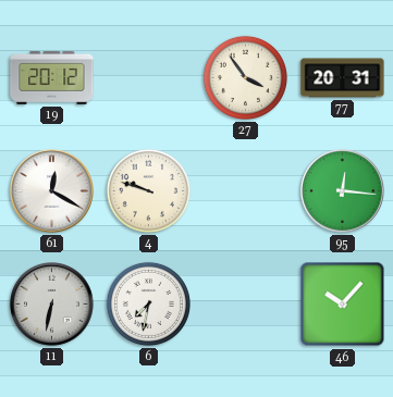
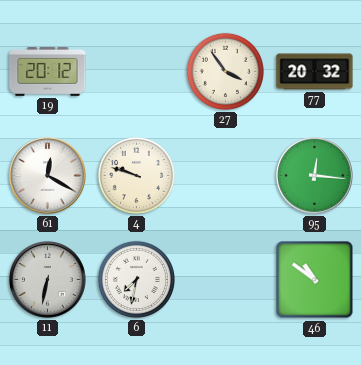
77: 20:31 -> 20:32 (315, 72)
46: 10:07 -> 10:51 (315, 280)
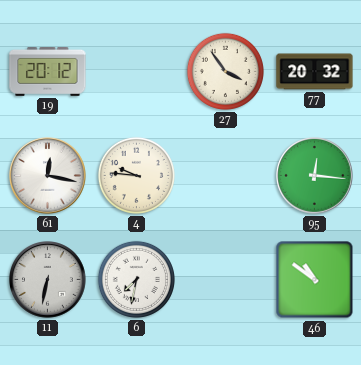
61: 12:20 -> 12:17 (48, 176)
4: 9:48 -> 9:46 (136, 175)
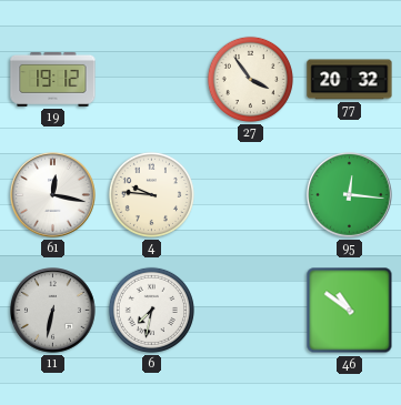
19: 20:12 -> 19:12 (53, 79)
